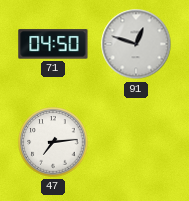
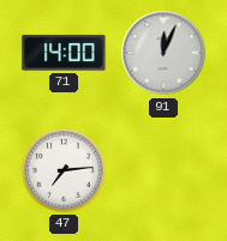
71: 04:50 -> 14:00 (64, 53)
91: 12:48 -> 12:04 (163, 53)
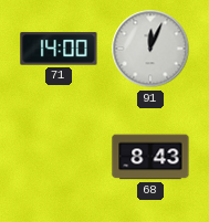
47: 7:14 -> none (64, 170)
68: none -> 8:43 (150, 157)
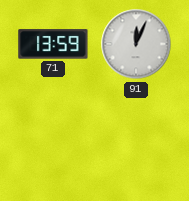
71: 14:00 -> 13:59 (53, 44)
68: 8:43 -> none (150, 157)
